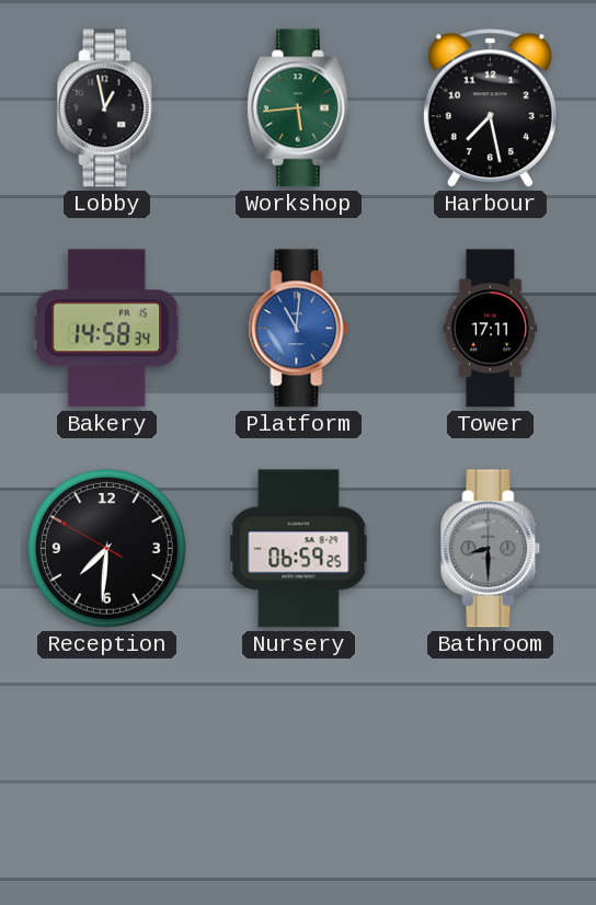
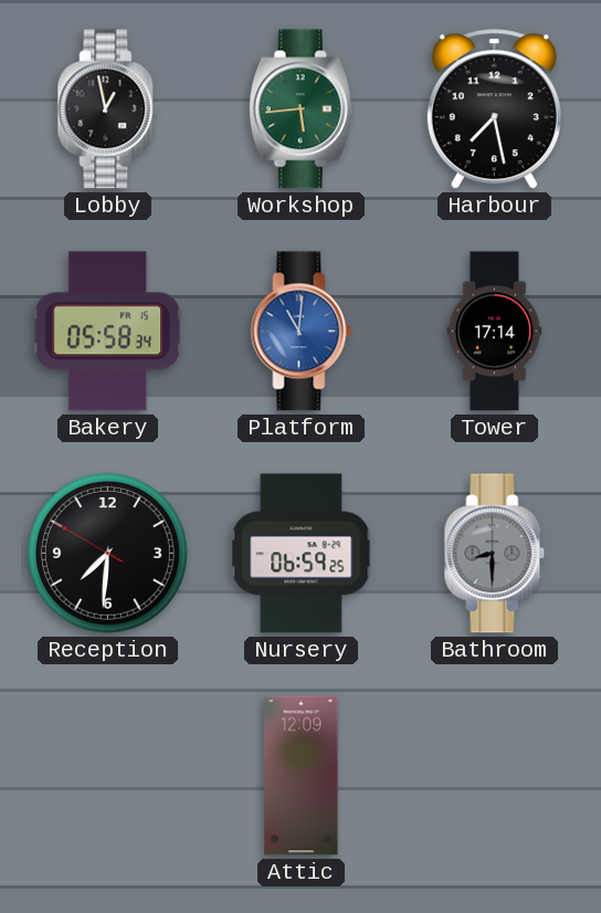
Bakery: 14:58 -> 05:58 (108, 332)
Tower: 17:11 -> 17:14 (495, 332)
Attic: none -> 12:09 (302, 776)
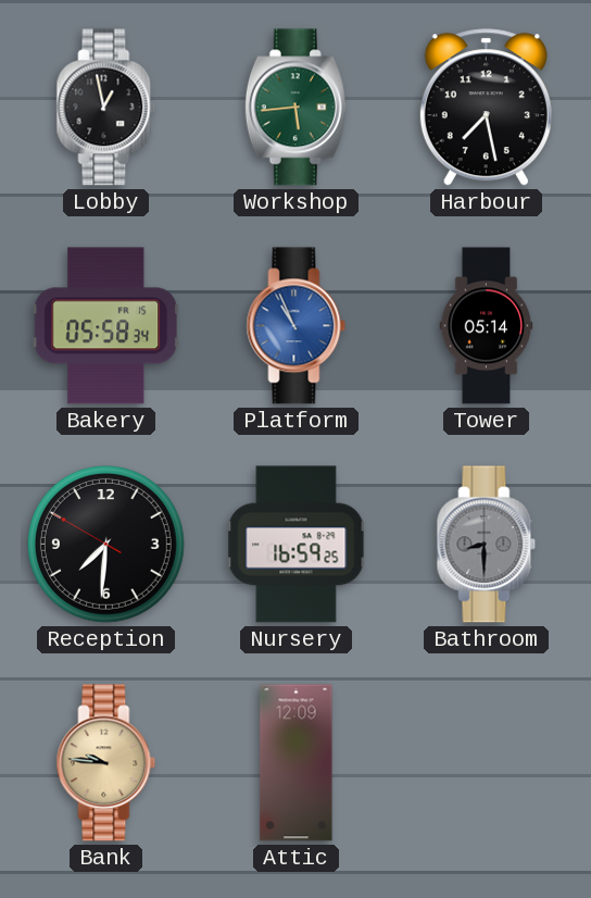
Platform: 11:01 -> 10:56 (297, 326)
Tower: 17:14 -> 05:14 (487, 326)
Nursery: 06:59 -> 16:59 (297, 545)
Bank: none -> 9:46 (106, 763)
